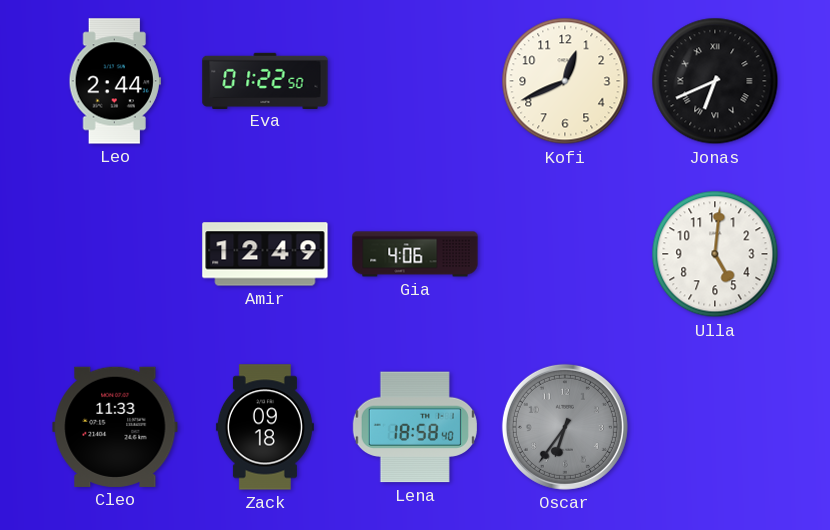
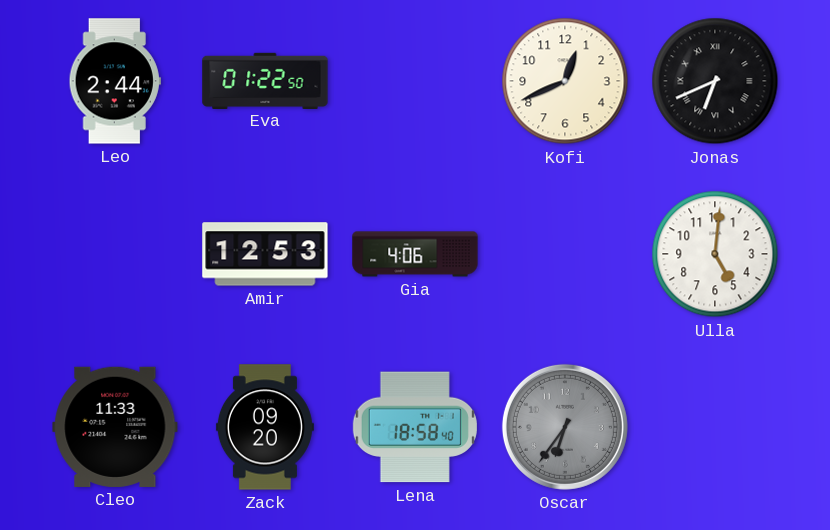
Amir: 12:49 -> 12:53 (265, 254)
Zack: 09:18 -> 09:20 (265, 427)
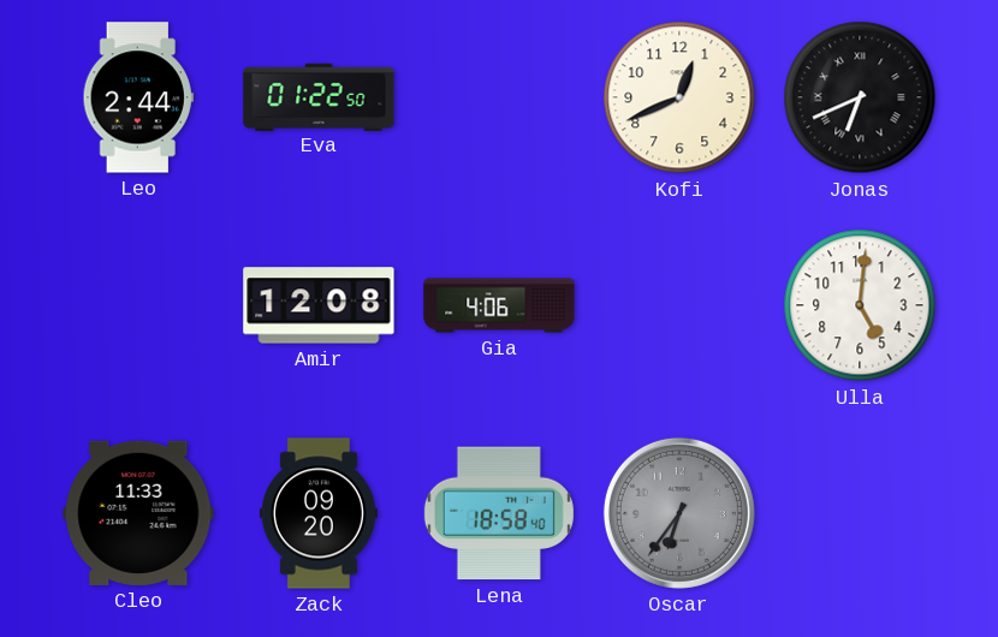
Amir: 12:53 -> 12:08 (319, 305)
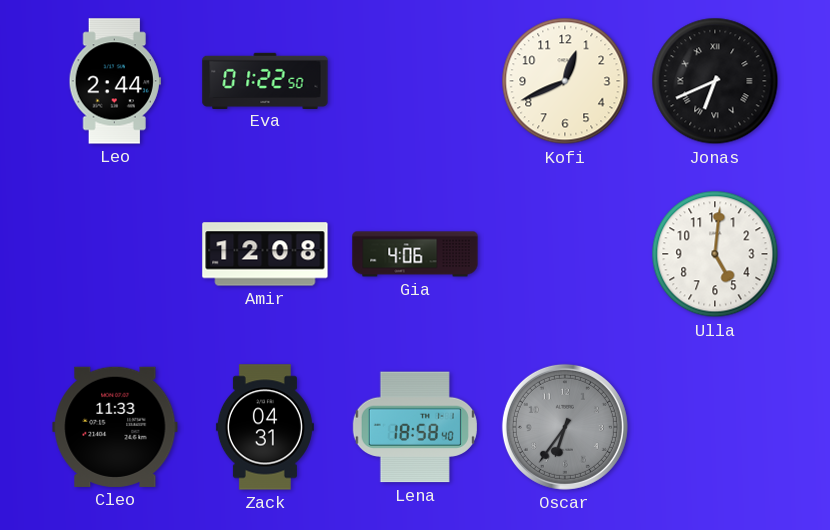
Zack: 09:20 -> 04:31 (265, 427)
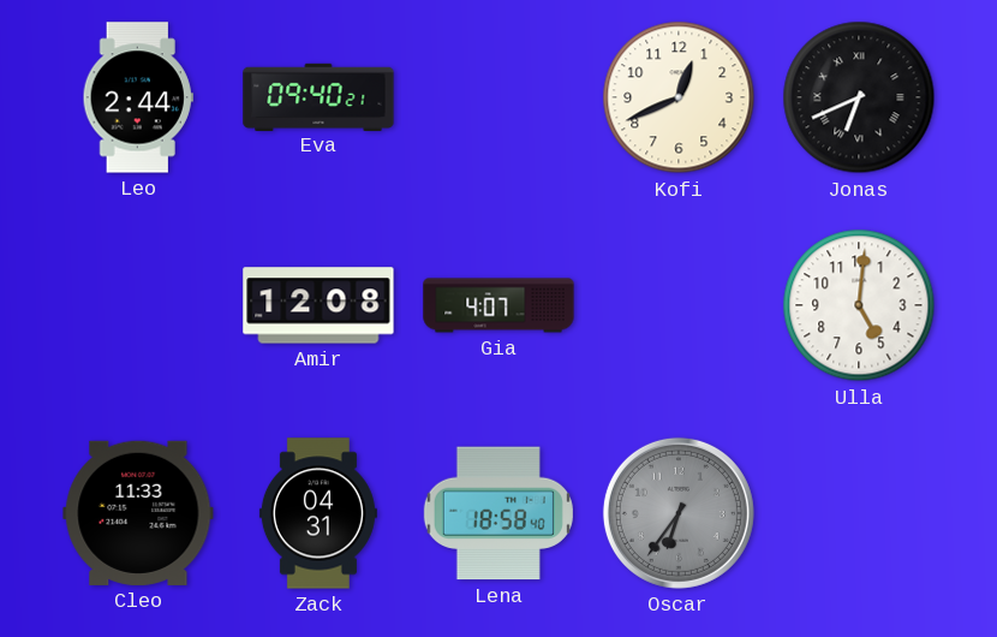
Eva: 01:22 -> 09:40 (318, 96)
Gia: 4:06 -> 4:07 (499, 305)
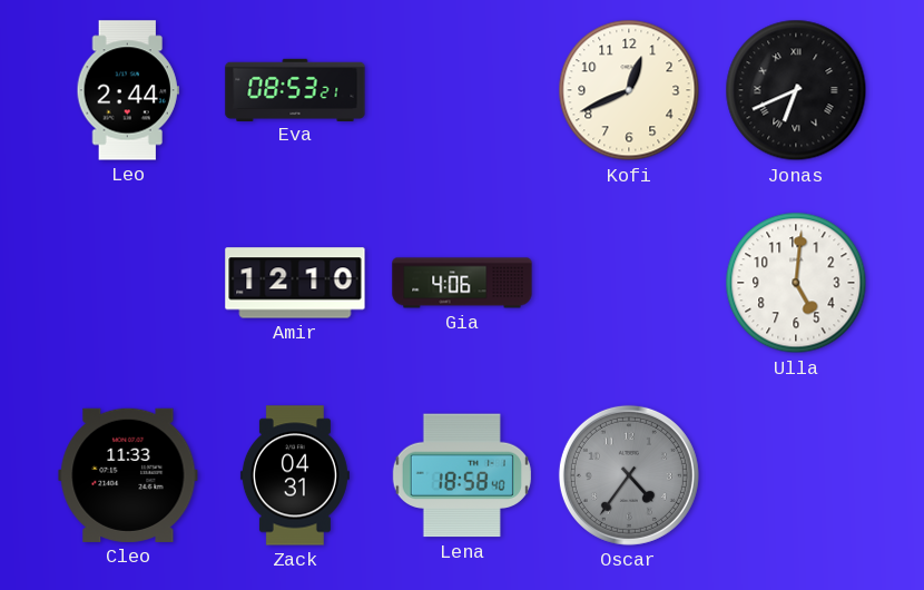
Eva: 09:40 -> 08:53 (295, 89)
Amir: 12:08 -> 12:10 (295, 283)
Gia: 4:07 -> 4:06 (462, 283)
Oscar: 6:36 -> 4:36 (629, 475)
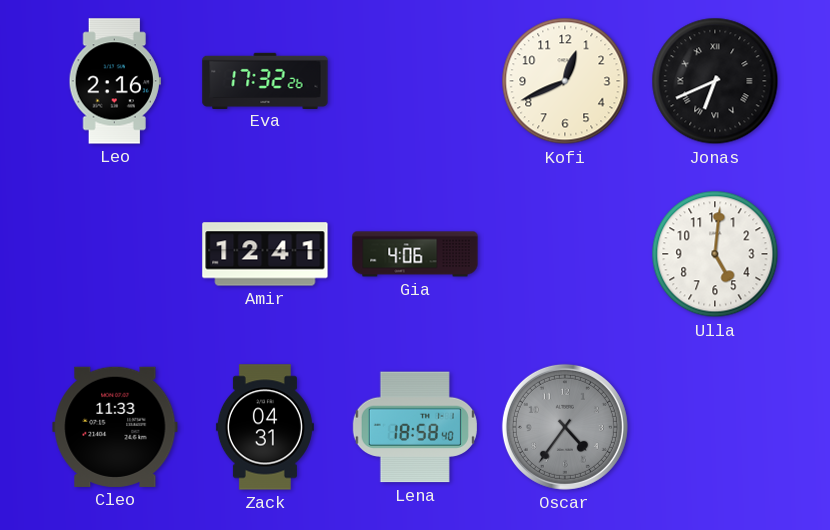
Leo: 2:44 -> 2:16 (115, 81)
Eva: 08:53 -> 17:32 (265, 80)
Amir: 12:10 -> 12:41 (265, 254)
